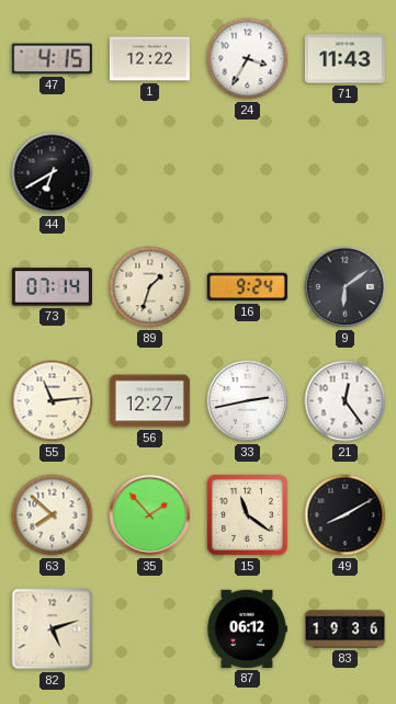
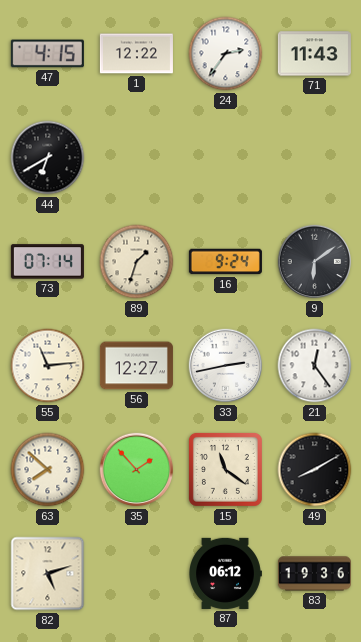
24: 3:35 -> 2:36 (226, 54)
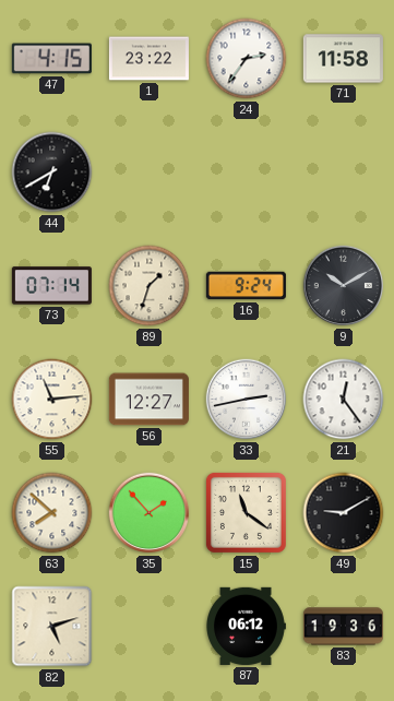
1: 12:22 -> 23:22 (148, 59)
71: 11:43 -> 11:58 (343, 59)
9: 6:09 -> 10:10 (344, 286)
49: 8:10 -> 9:10 (344, 513)
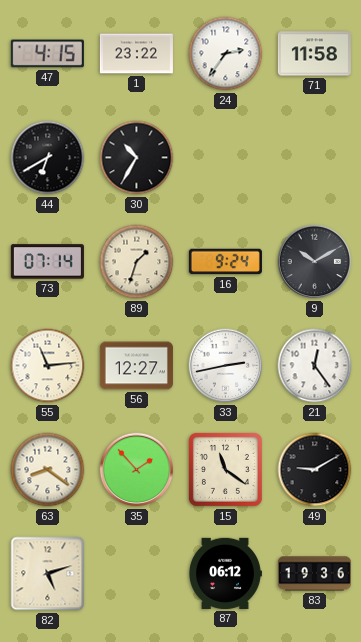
30: none -> 10:35 (137, 158)
63: 7:52 -> 8:21 (48, 470)
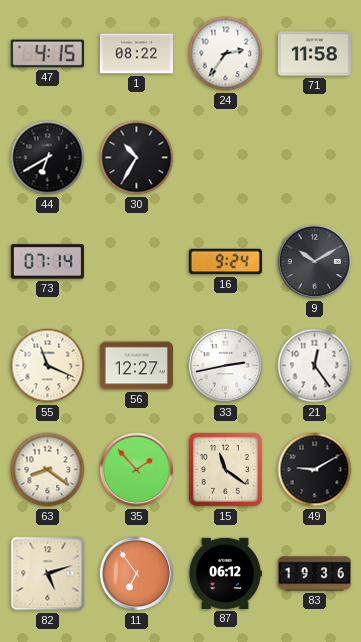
1: 23:22 -> 08:22 (136, 54)
89: 1:33 -> none (137, 262)
55: 11:14 -> 11:19 (48, 366)
11: none -> 6:54 (137, 574)
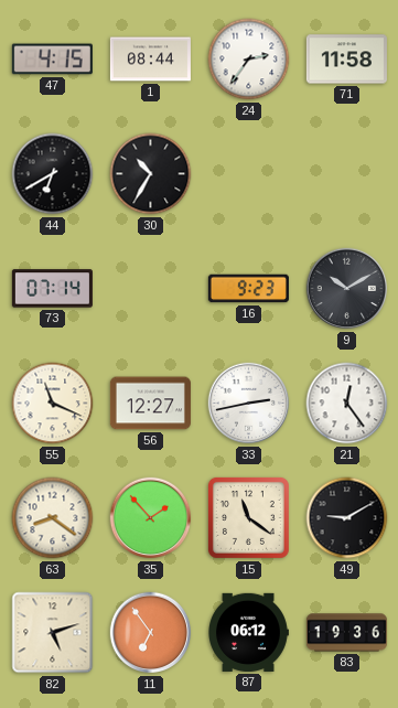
1: 08:22 -> 08:44 (150, 60)
16: 9:24 -> 9:23 (248, 289)
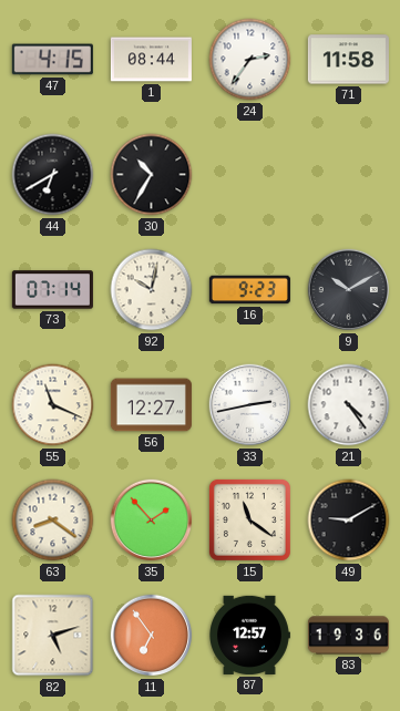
92: none -> 10:02 (152, 290)
21: 12:24 -> 4:24 (349, 405)
87: 06:12 -> 12:57 (249, 635)
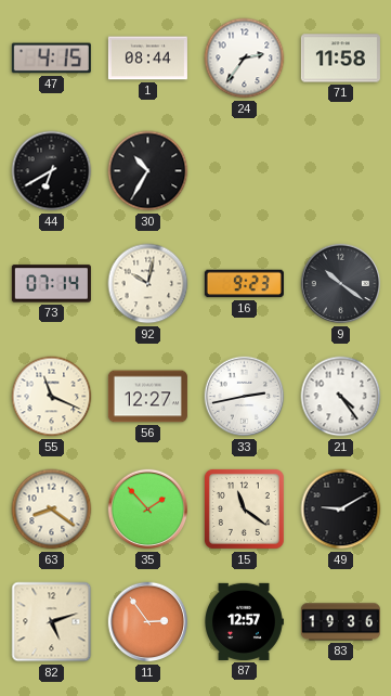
9: 10:10 -> 10:21 (341, 284)
11: 6:54 -> 2:54 (148, 622)
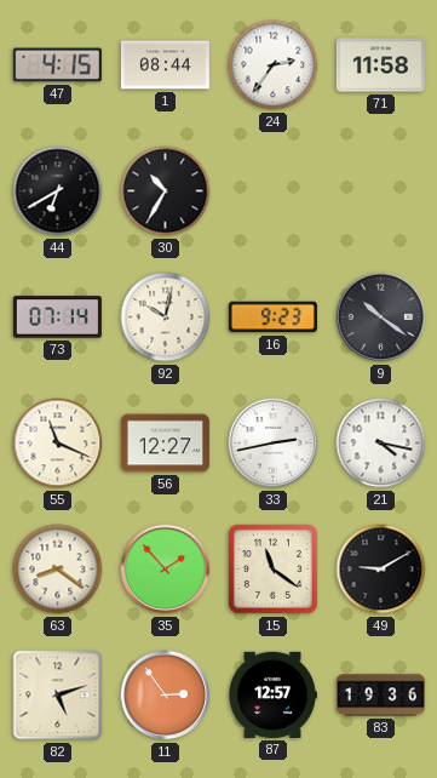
21: 4:24 -> 4:17 (381, 444)
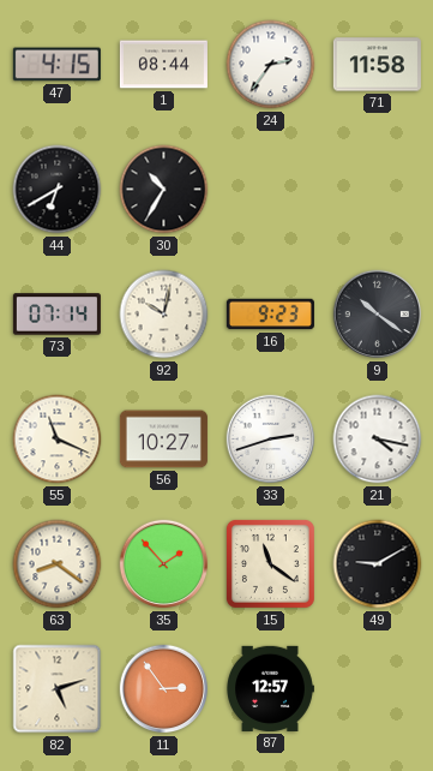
56: 12:27 -> 10:27 (163, 440)
33: 2:43 -> 2:42 (271, 440)
83: 19:36 -> none (380, 696)
